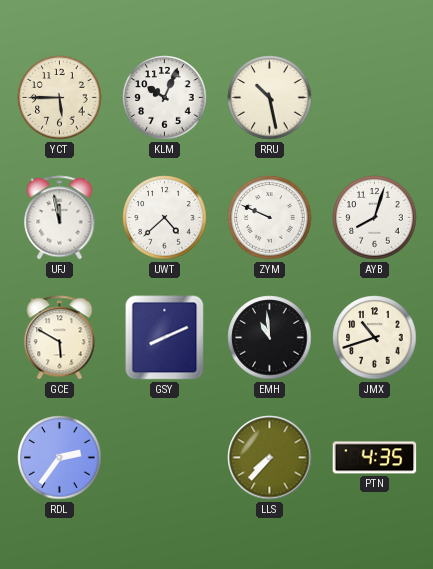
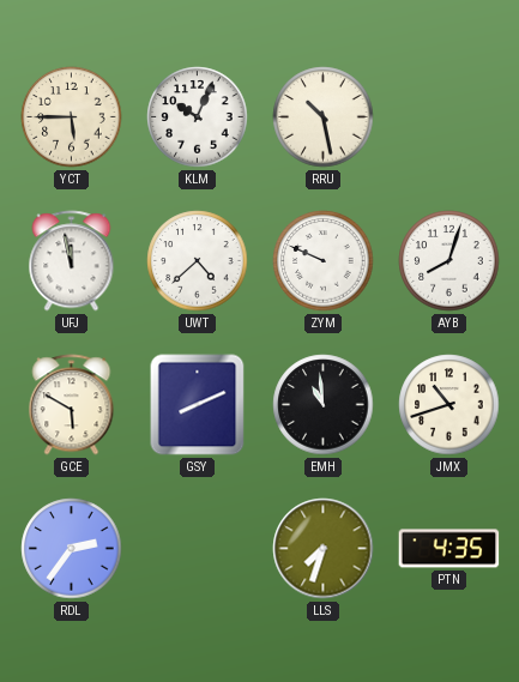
LLS: 7:37 -> 7:33 (324, 549)
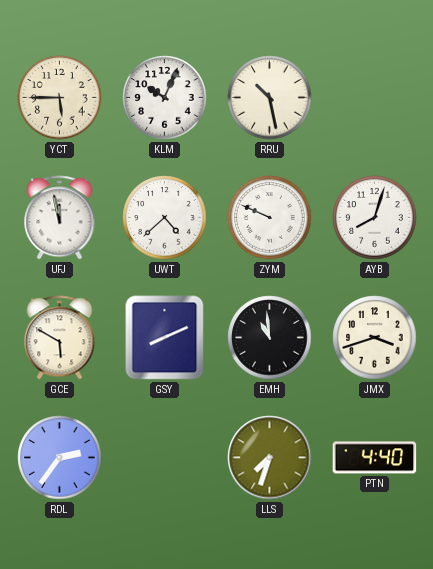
JMX: 10:42 -> 3:42 (375, 338)
PTN: 4:35 -> 4:40 (375, 458)
